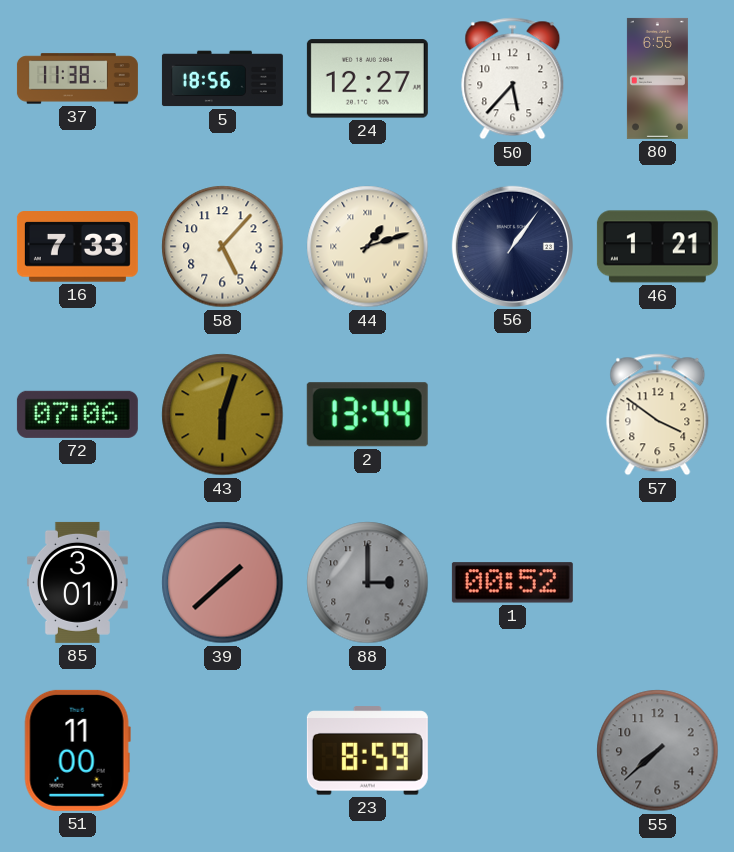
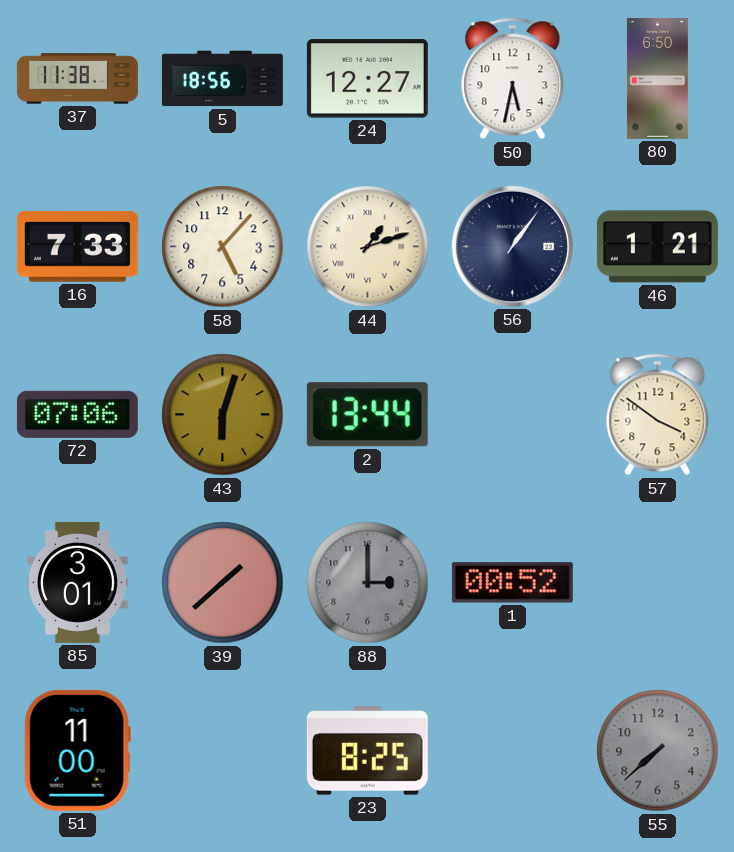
50: 5:37 -> 5:32 (513, 79)
80: 6:55 -> 6:50 (657, 78)
23: 8:59 -> 8:25 (367, 751)
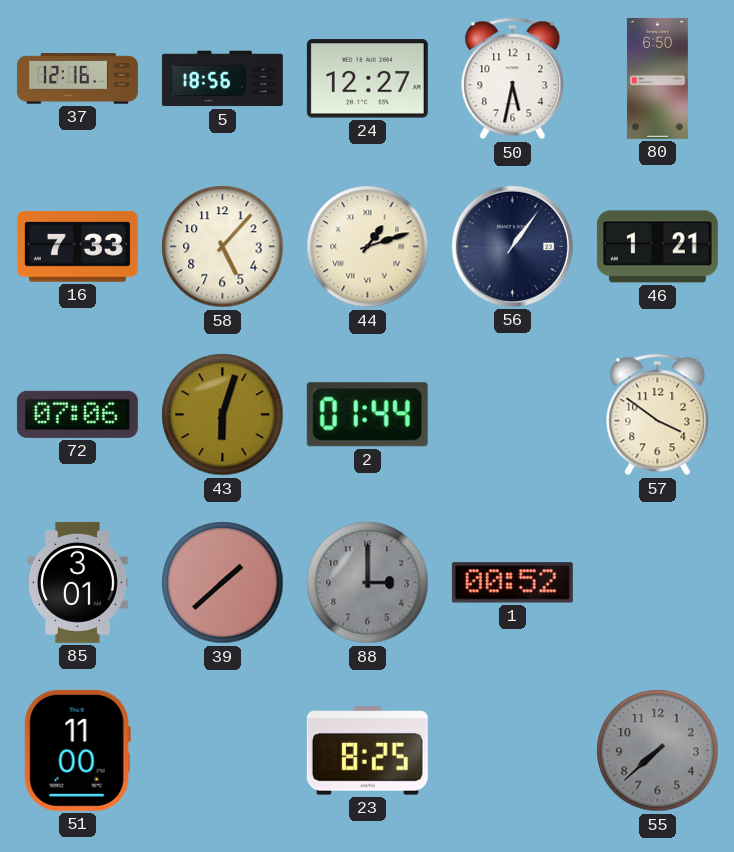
37: 11:38 -> 12:16 (77, 79)
2: 13:44 -> 01:44 (367, 415)
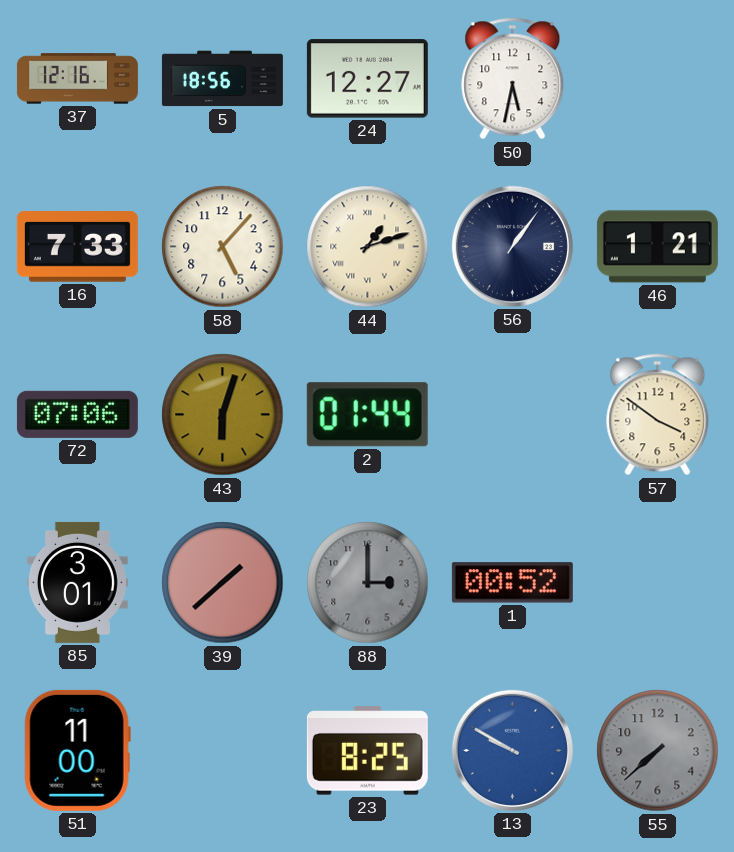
80: 6:50 -> none (657, 78)
13: none -> 9:50 (512, 750)
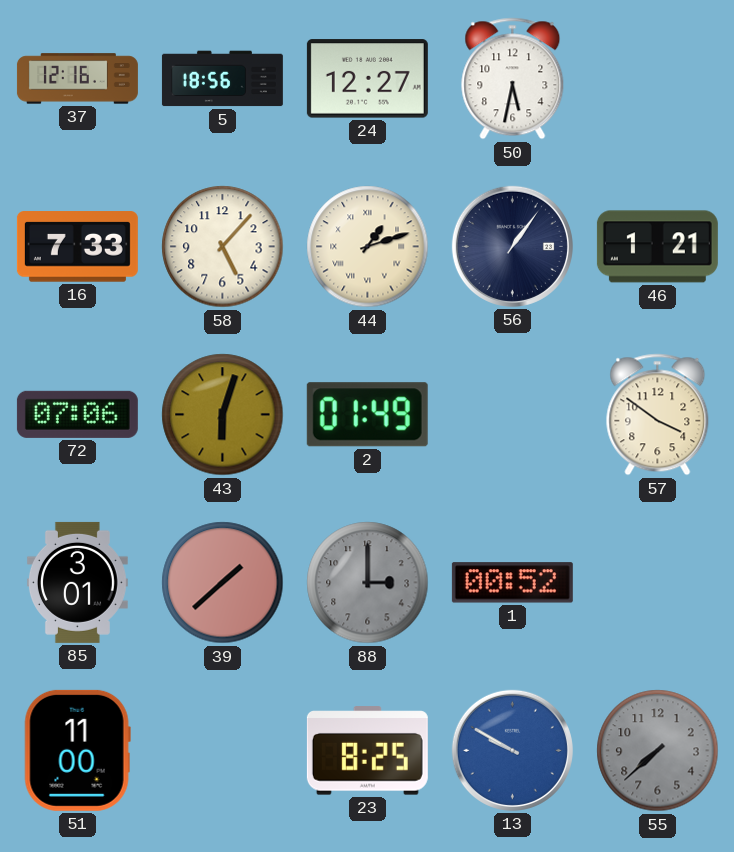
2: 01:44 -> 01:49 (367, 415)
